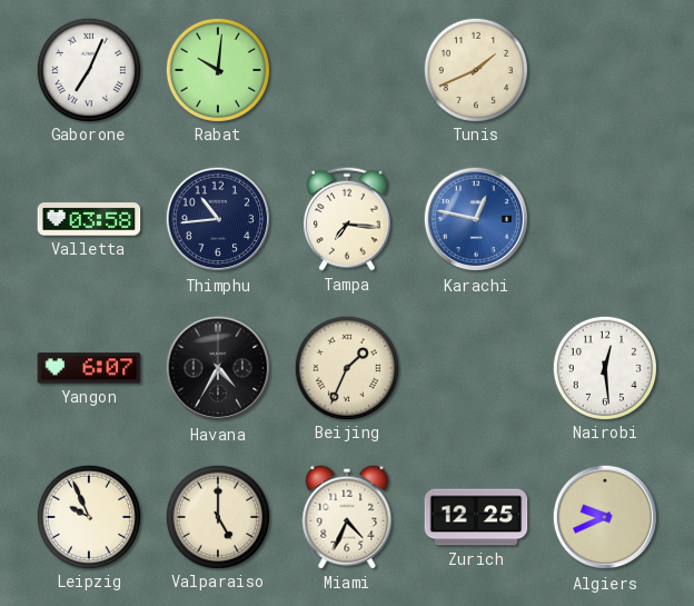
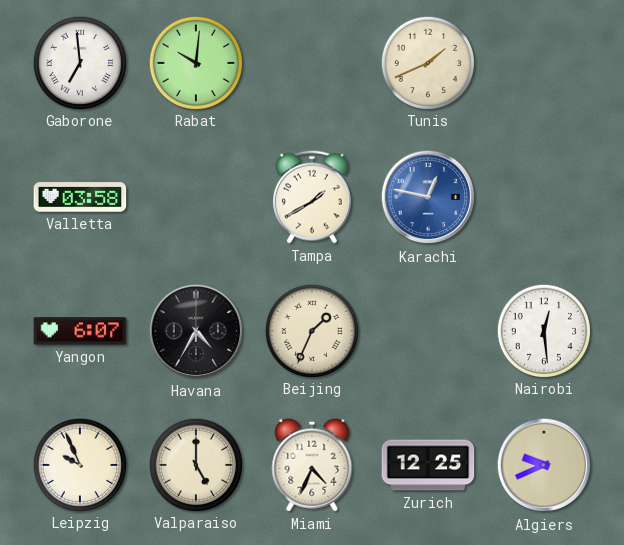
Gaborone: 7:04 -> 6:59 (79, 62)
Thimphu: 10:44 -> none (218, 219)
Tampa: 7:16 -> 1:40 (312, 197)
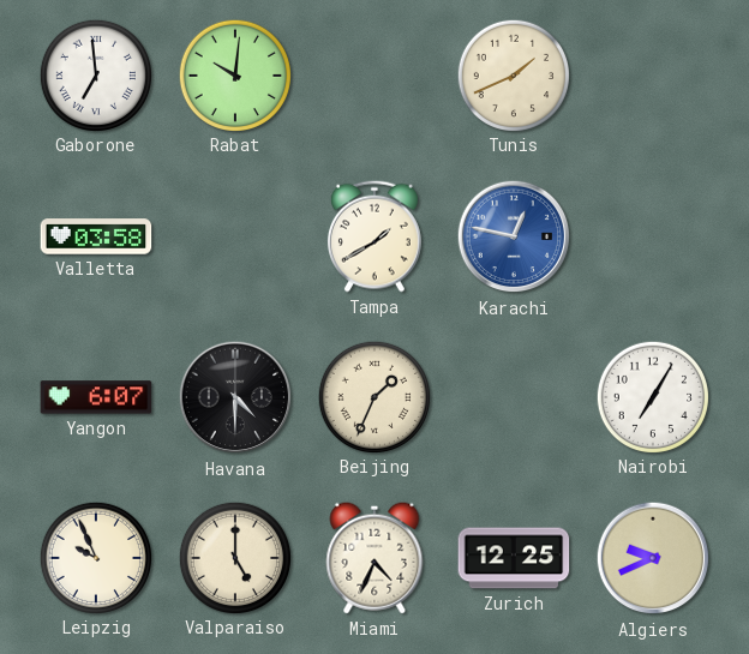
Havana: 4:35 -> 4:30 (235, 397)
Nairobi: 12:29 -> 7:05 (652, 396)
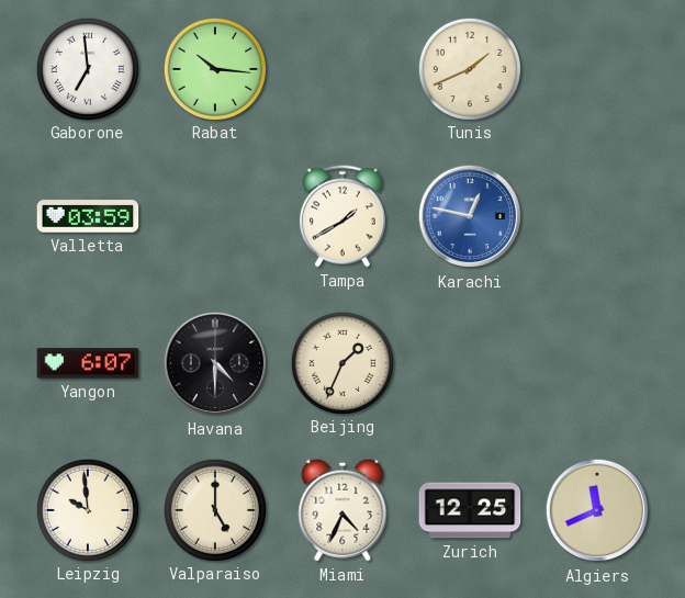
Rabat: 10:01 -> 10:16 (214, 68)
Valletta: 03:58 -> 03:59 (88, 216)
Nairobi: 7:05 -> none (652, 396)
Leipzig: 9:56 -> 9:59 (87, 509)
Algiers: 9:41 -> 11:41 (597, 510)
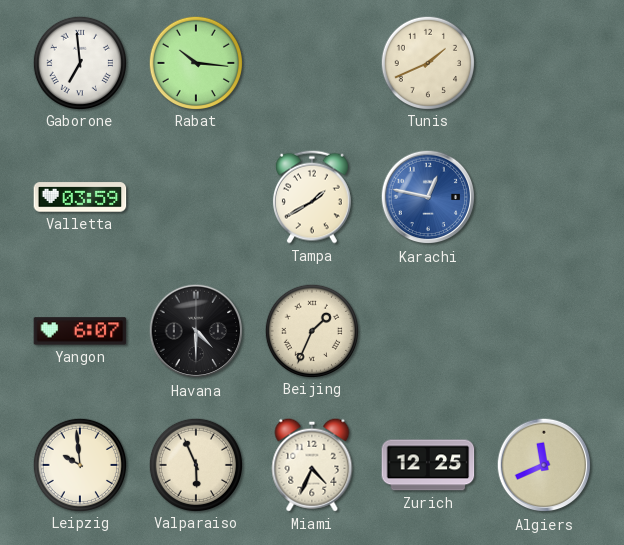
Valparaiso: 5:00 -> 5:56 (195, 464)
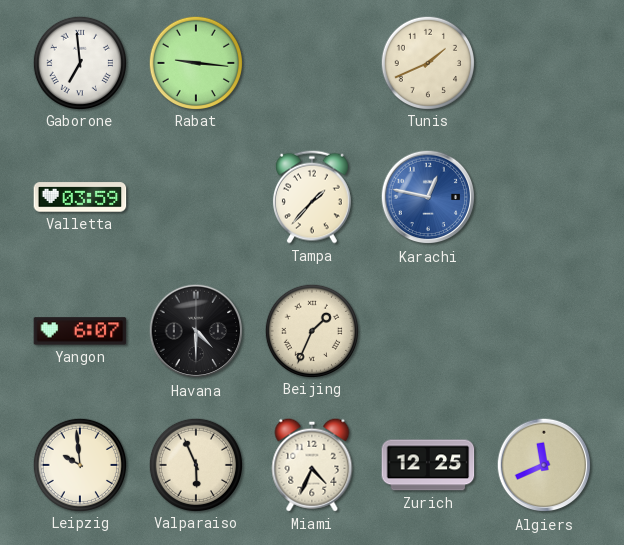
Rabat: 10:16 -> 9:16 (195, 62)
Tampa: 1:40 -> 1:37 (312, 197)
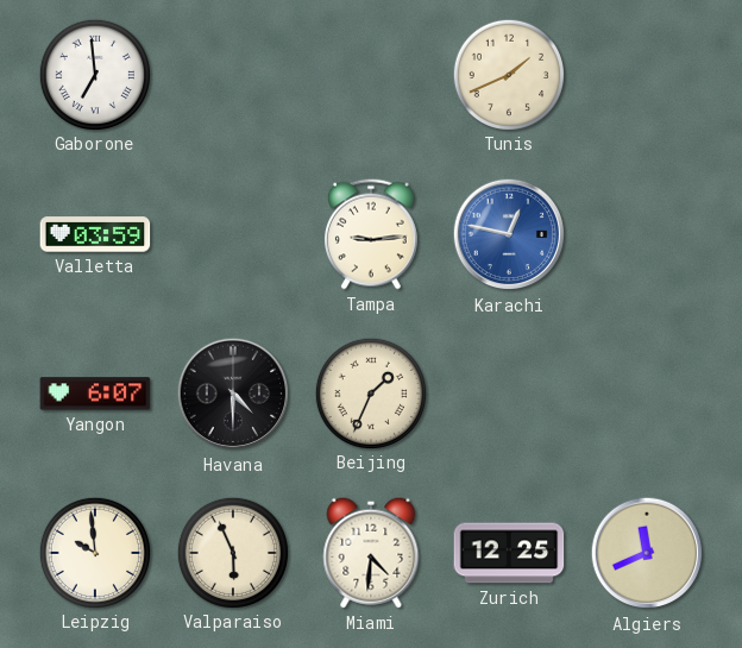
Rabat: 9:16 -> none (195, 62)
Tampa: 1:37 -> 9:14 (371, 234)
Miami: 4:34 -> 4:31 (371, 553)
